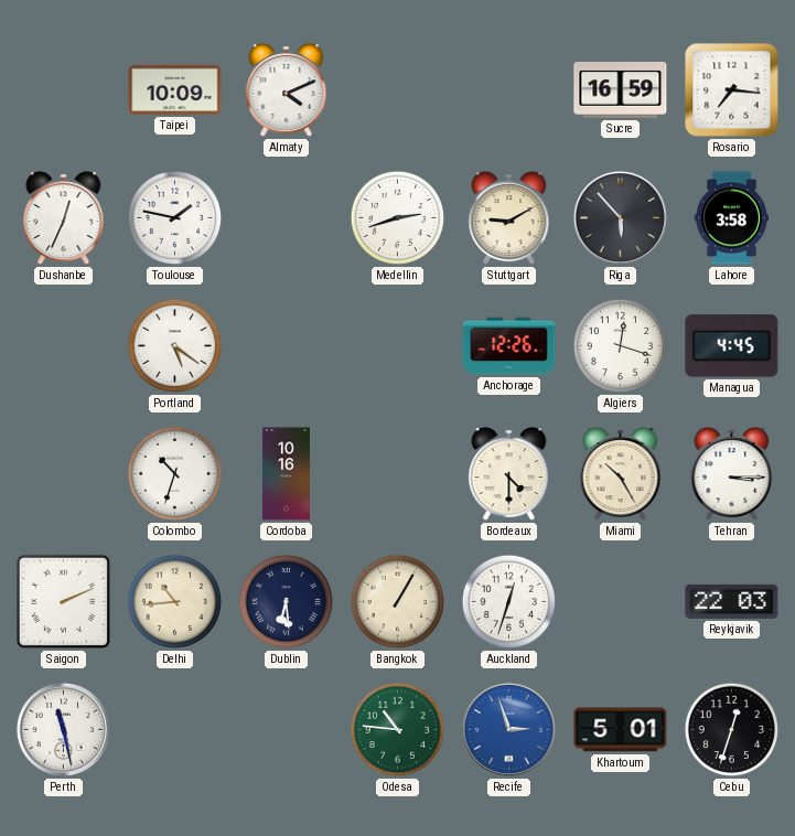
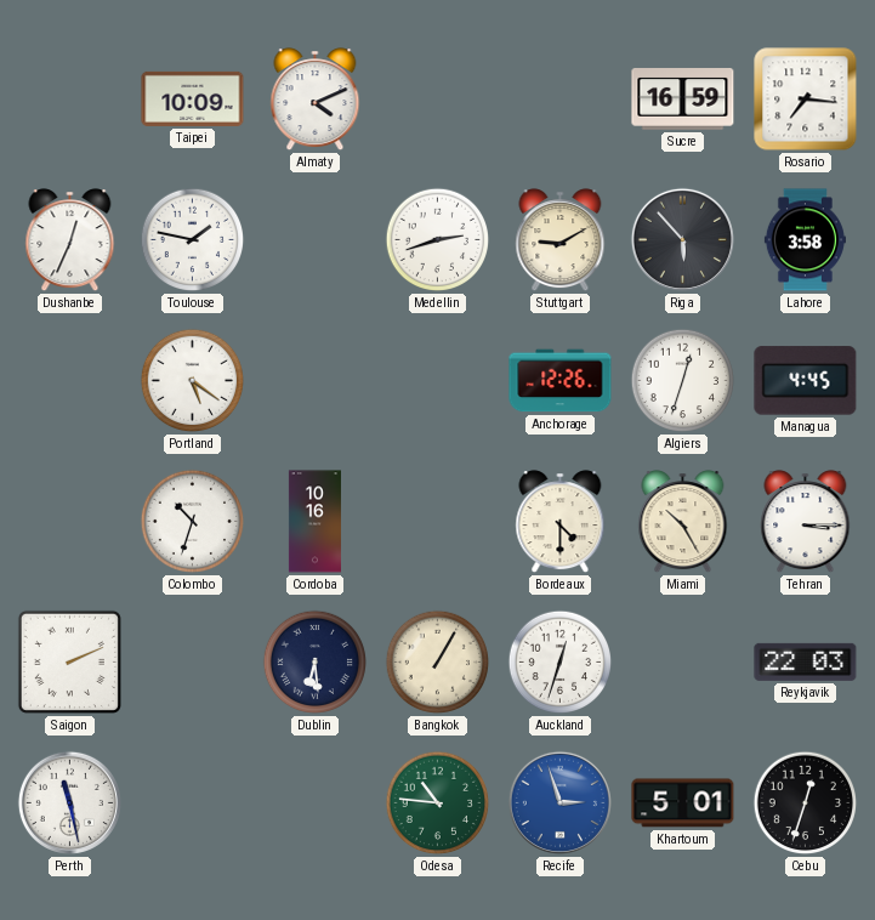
Algiers: 12:18 -> 12:33 (683, 381)
Delhi: 10:44 -> none (175, 602)
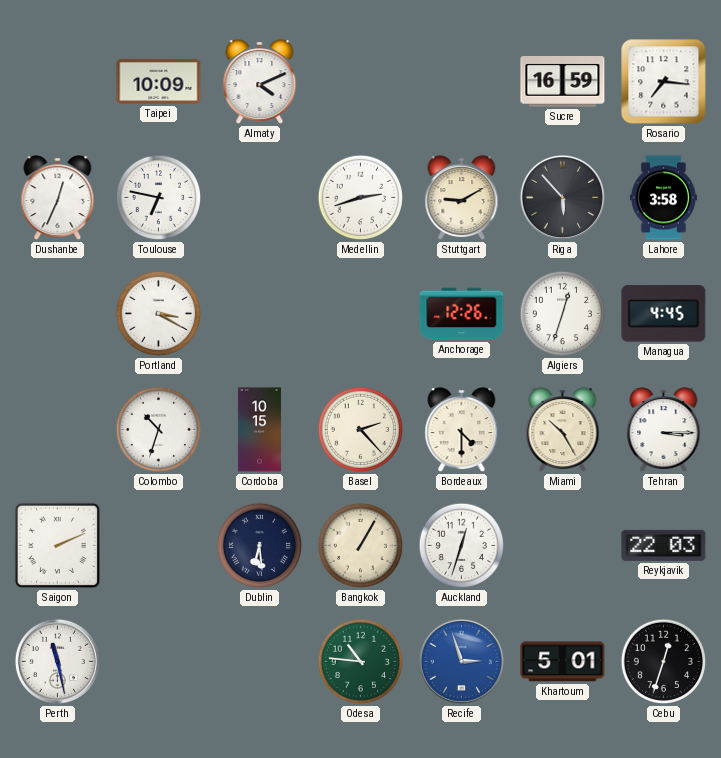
Toulouse: 1:47 -> 6:47 (159, 198)
Portland: 5:21 -> 3:20 (159, 314)
Cordoba: 10:16 -> 10:15 (259, 430)
Basel: none -> 2:23 (361, 430)
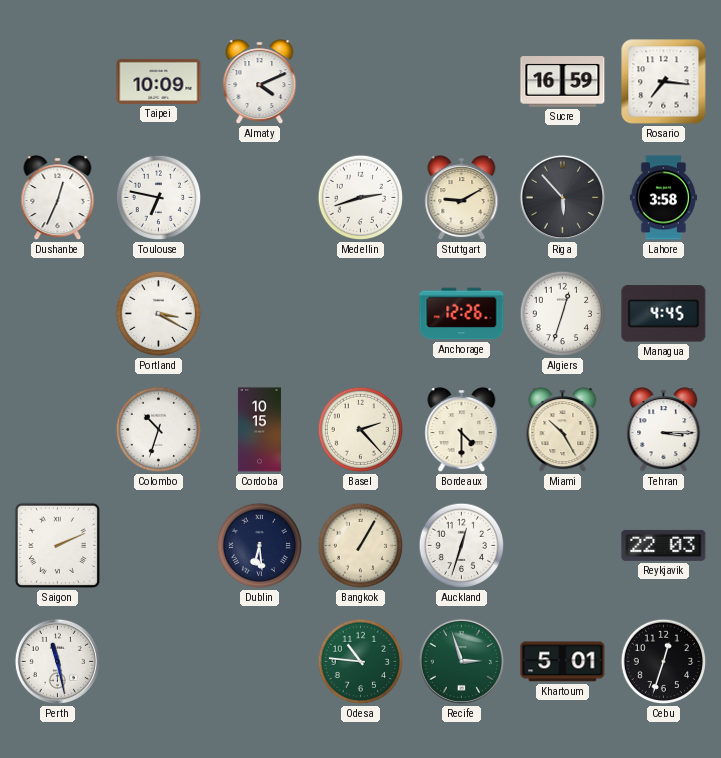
Recife dial: blue -> green (461, 661)
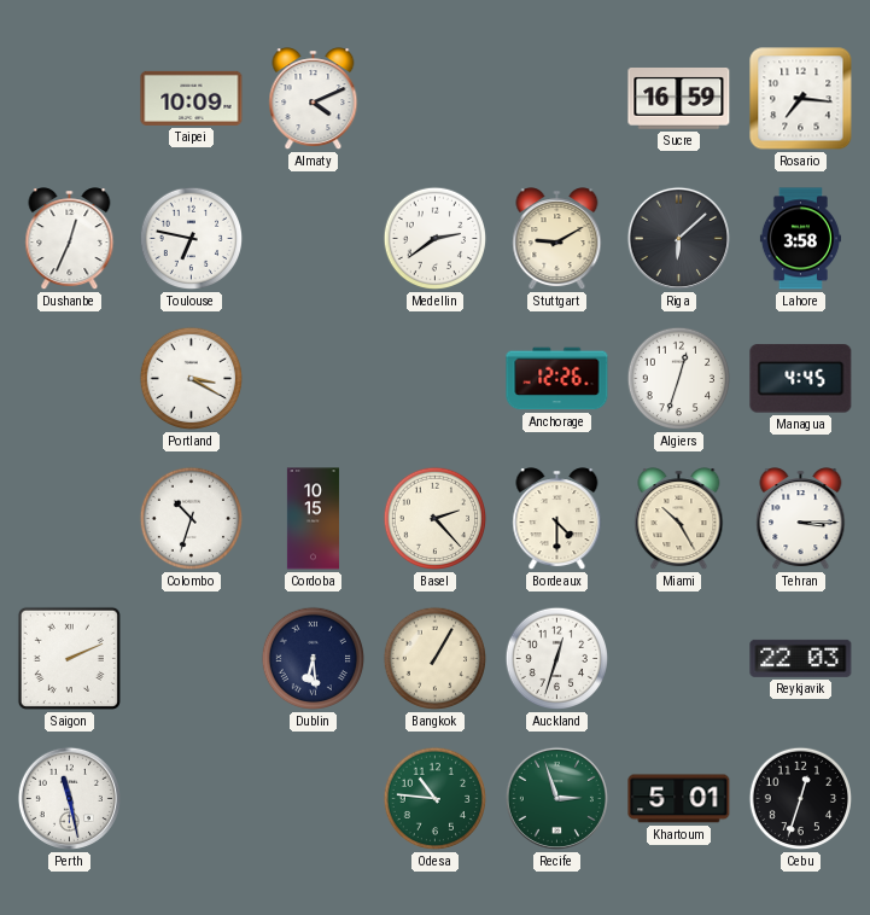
Medellin: 2:42 -> 2:39 (436, 239)
Riga: 5:53 -> 6:08 (678, 238)
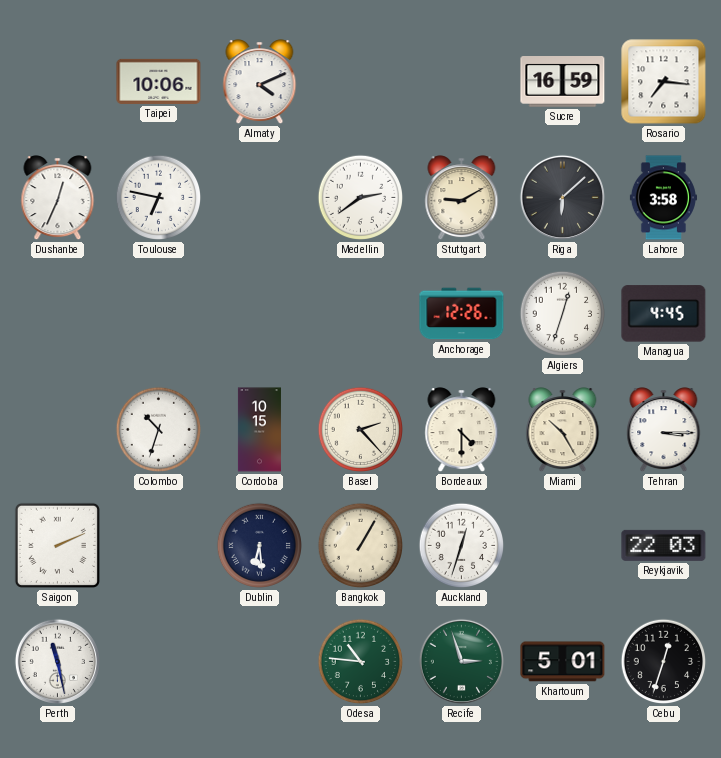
Taipei: 10:09 -> 10:06 (159, 81)
Portland: 3:20 -> none (192, 379)
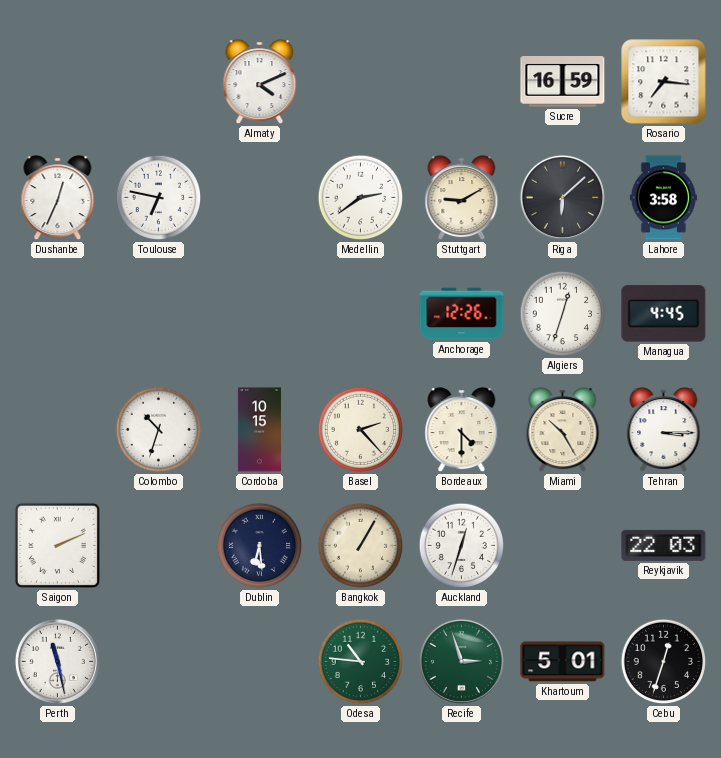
Taipei: 10:06 -> none (159, 81)
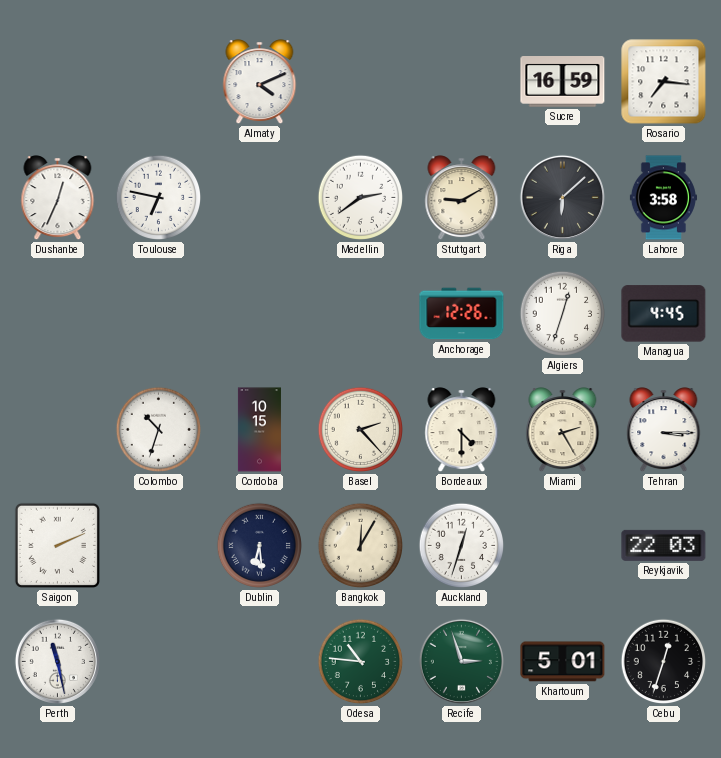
Miami: 10:25 -> 2:25 (563, 430)
Bangkok: 1:05 -> 12:05 (361, 546)
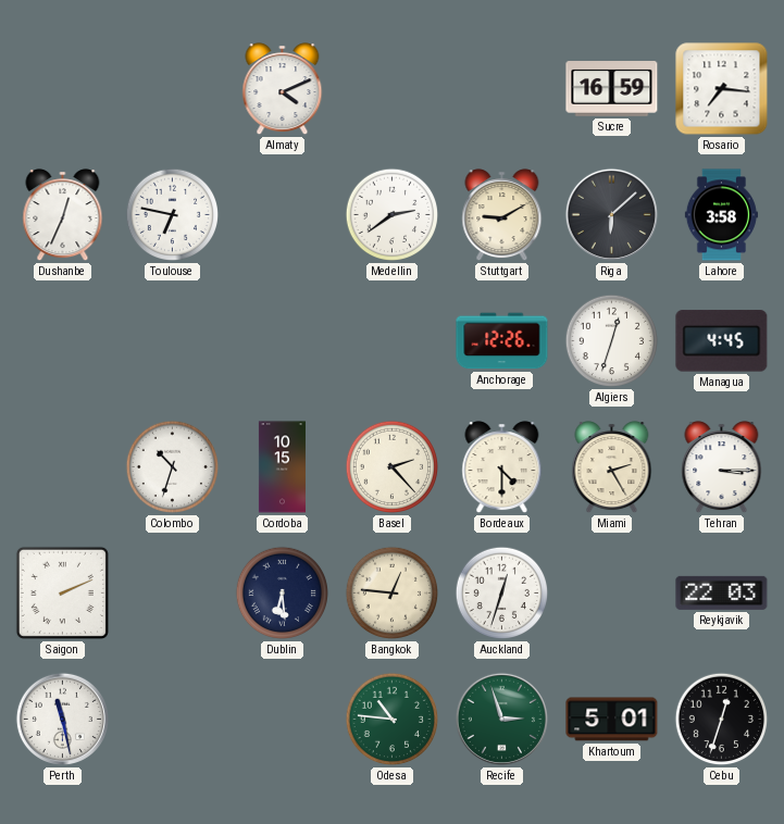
Bangkok: 12:05 -> 12:46 (393, 594)
